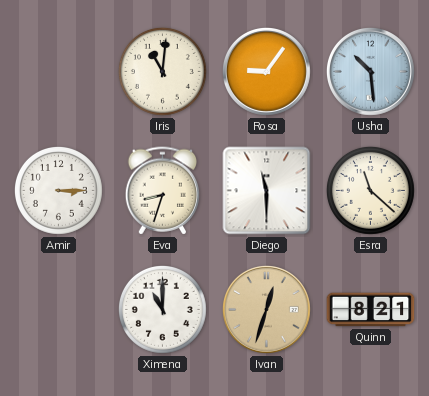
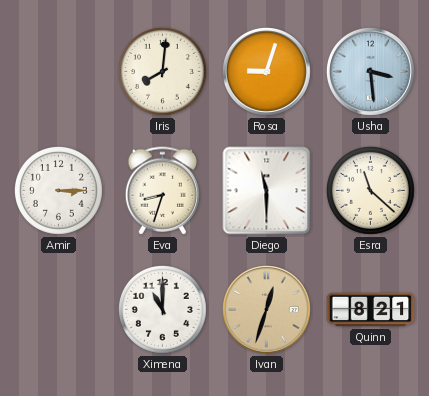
Iris: 11:01 -> 8:01 (162, 71)
Rosa: 9:06 -> 9:03 (266, 71)
Usha: 10:29 -> 3:29 (370, 71)
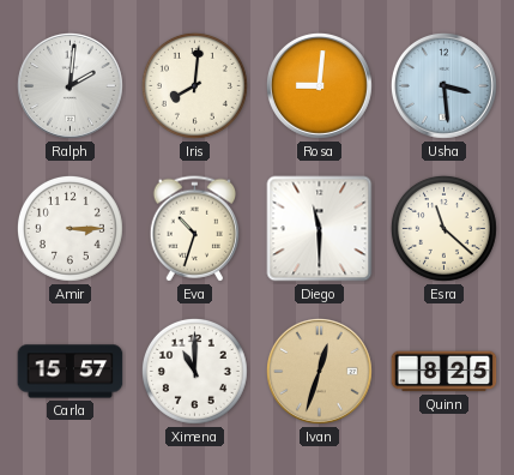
Ralph: none -> 2:01 (69, 85)
Rosa: 9:03 -> 9:01 (319, 85)
Eva: 8:33 -> 10:33 (195, 229)
Carla: none -> 15:57 (71, 372)
Quinn: 8:21 -> 8:25 (445, 372)
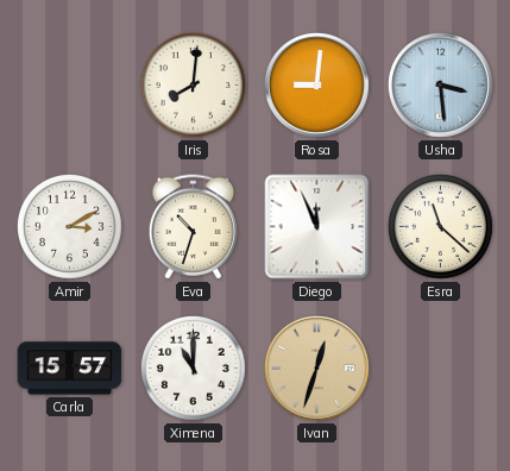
Ralph: 2:01 -> none (69, 85)
Amir: 3:15 -> 3:10 (69, 226)
Diego: 11:30 -> 11:56 (317, 227)
Quinn: 8:25 -> none (445, 372)
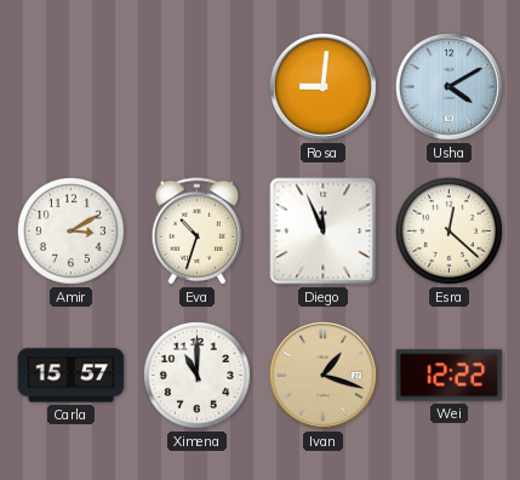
Iris: 8:01 -> none (193, 84)
Usha: 3:29 -> 4:10 (448, 86)
Esra: 11:22 -> 12:22 (448, 230)
Ivan: 12:33 -> 1:18 (322, 375)
Wei: none -> 12:22 (450, 376)
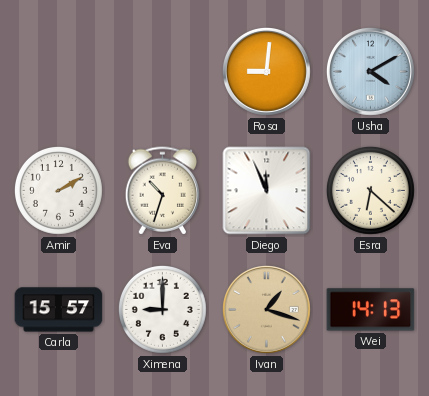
Amir: 3:10 -> 2:10 (58, 190)
Esra: 12:22 -> 6:22 (370, 190)
Ximena: 11:00 -> 9:00 (162, 309)
Wei: 12:22 -> 14:13 (371, 310)
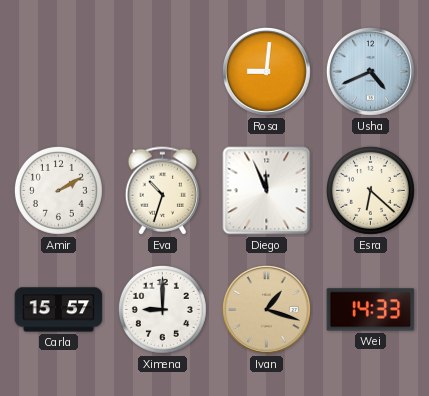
Usha: 4:10 -> 4:41 (370, 71)
Wei: 14:13 -> 14:33 (371, 310)
